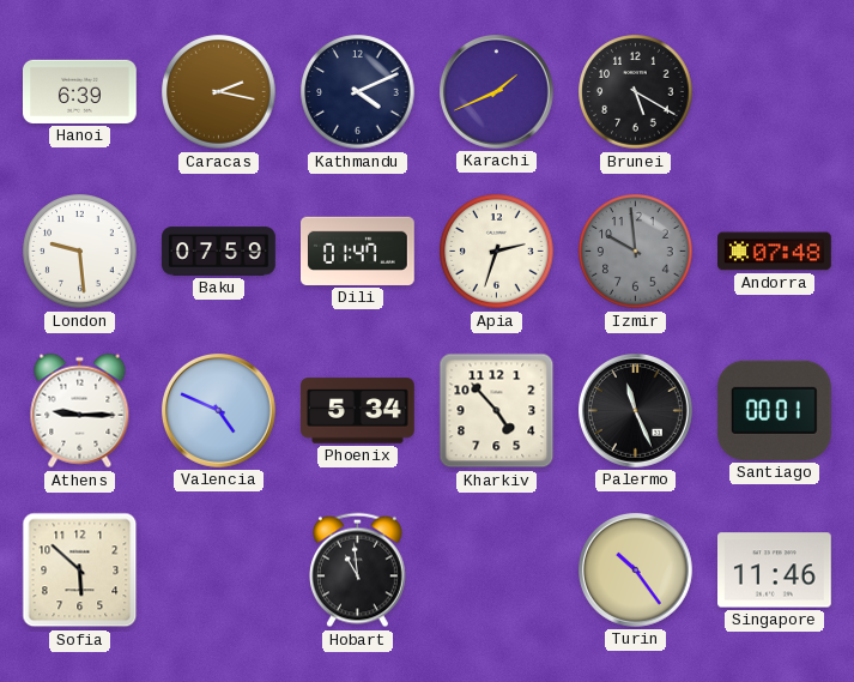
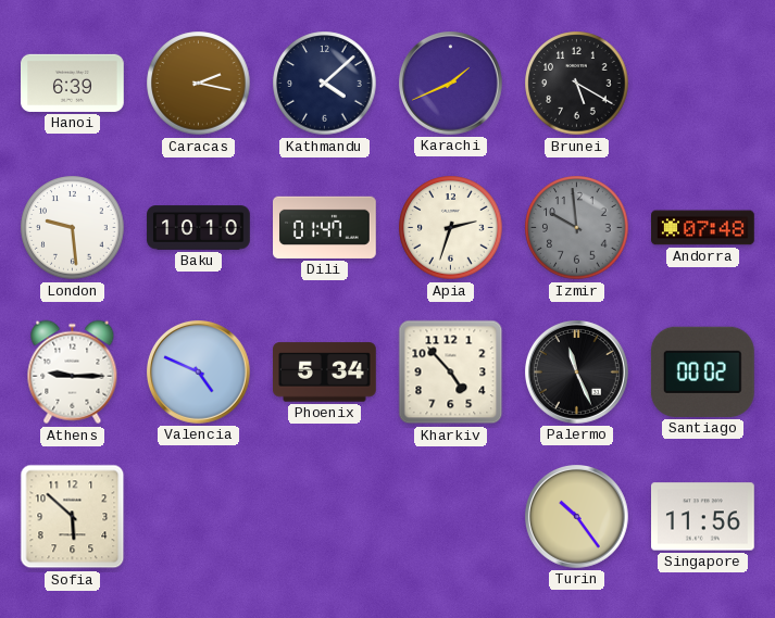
Kathmandu: 4:11 -> 4:08 (325, 84)
Baku: 07:59 -> 10:10 (199, 228)
Santiago: 00:01 -> 00:02 (702, 371)
Hobart: 10:59 -> none (357, 571)
Singapore: 11:46 -> 11:56 (703, 517)
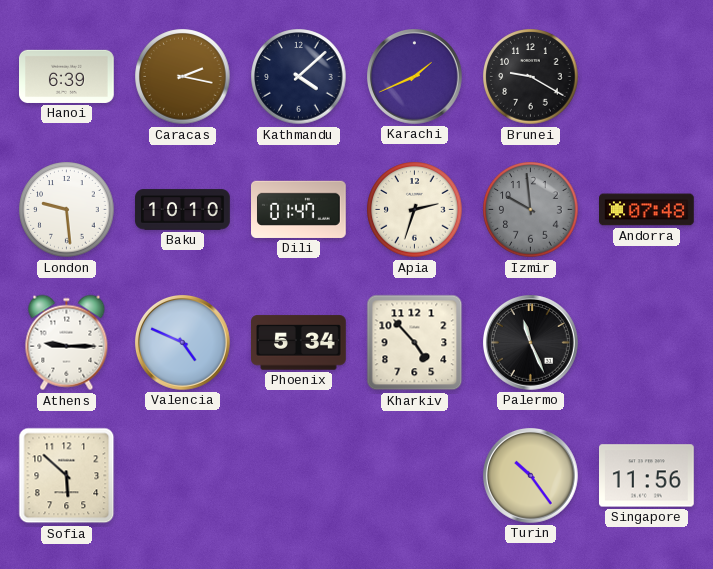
Brunei: 5:20 -> 9:20 (531, 77)
Santiago: 00:02 -> none (702, 371)
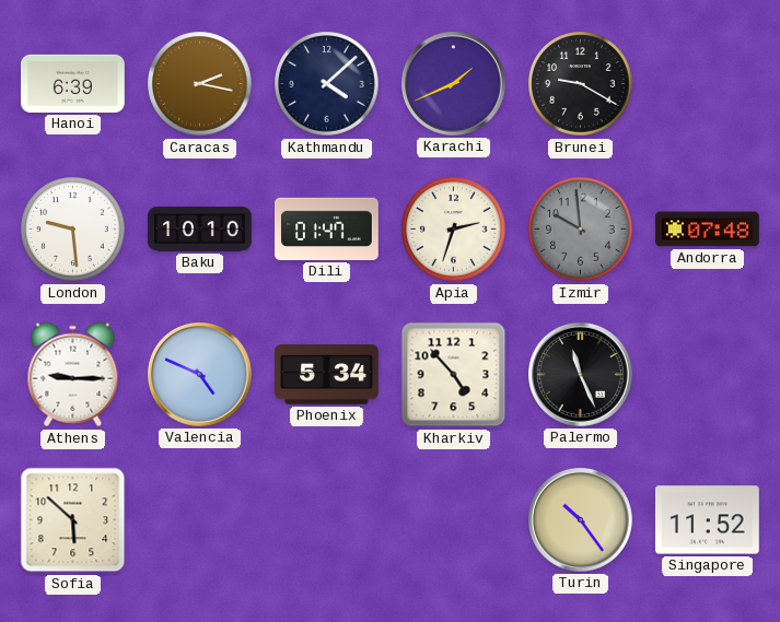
Singapore: 11:56 -> 11:52 (708, 520)
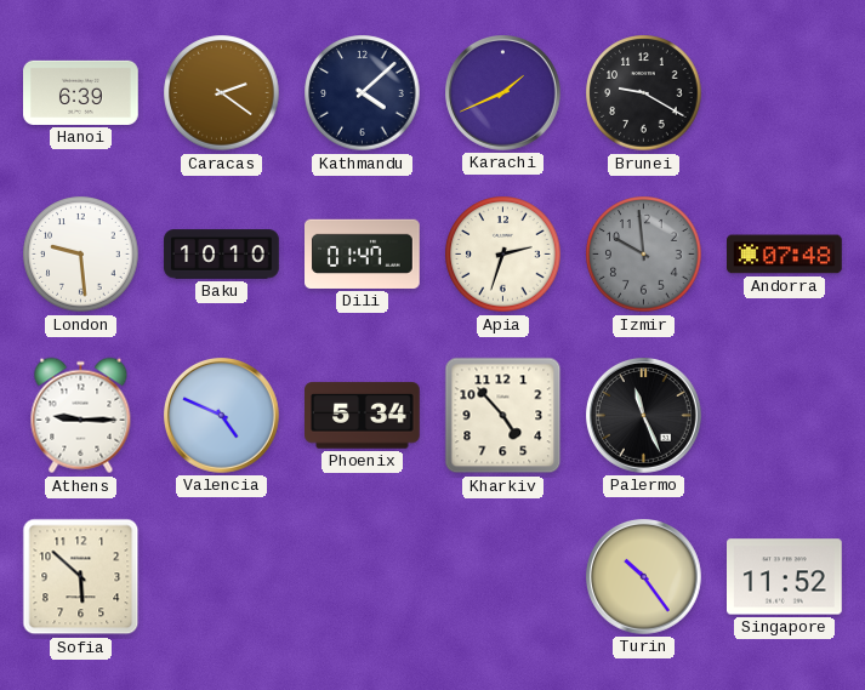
Caracas: 2:17 -> 2:21 (222, 93)
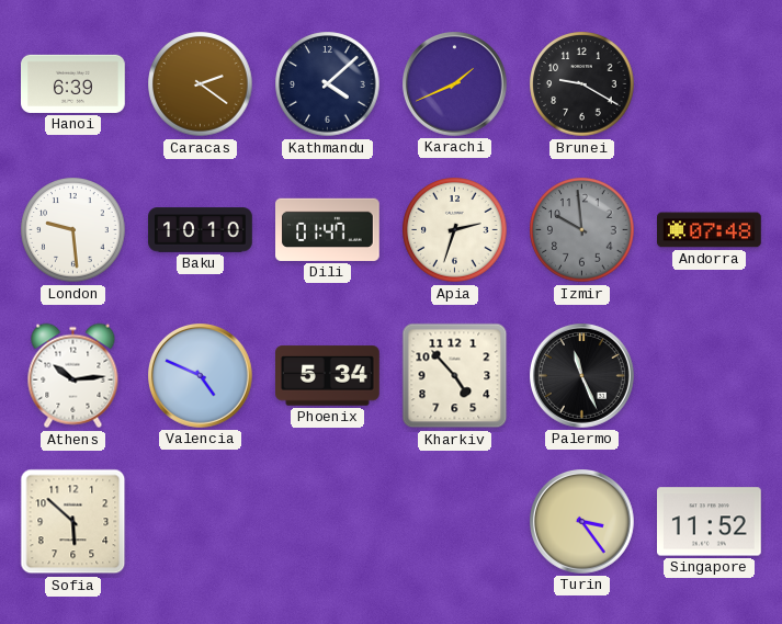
Athens: 9:15 -> 10:14 (73, 376)
Turin: 10:24 -> 3:24 (582, 522)
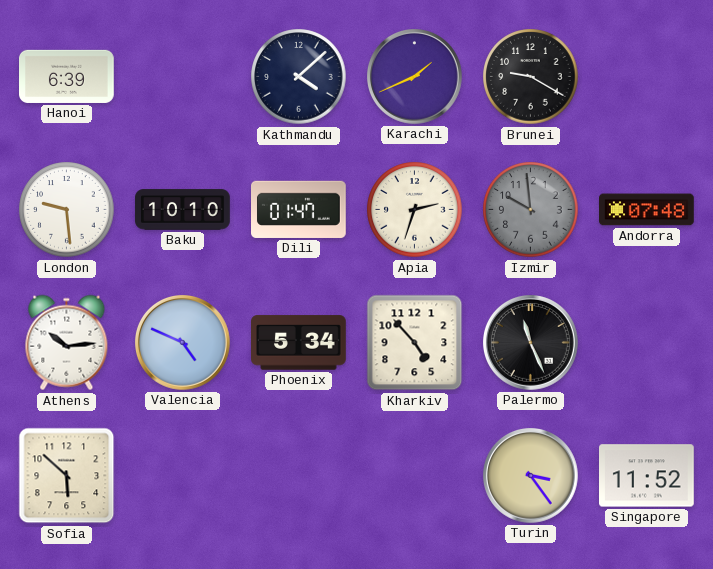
Caracas: 2:21 -> none (201, 84)
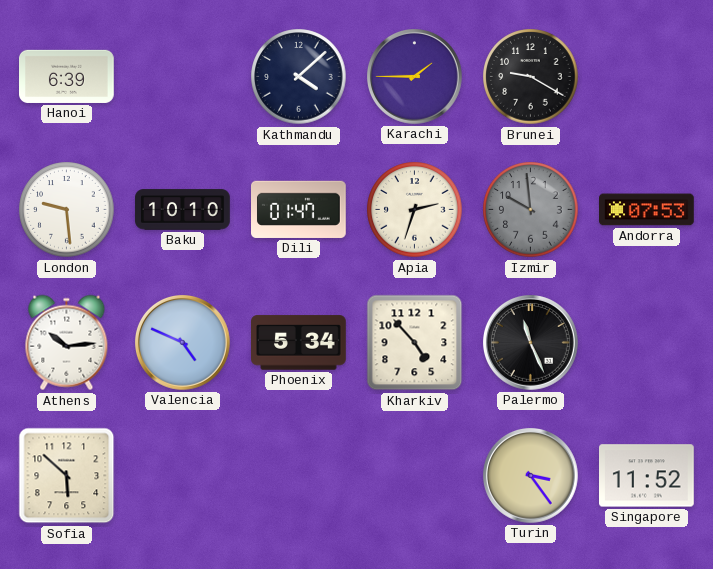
Karachi: 1:41 -> 1:45 (415, 77)
Andorra: 07:48 -> 07:53 (647, 210)
